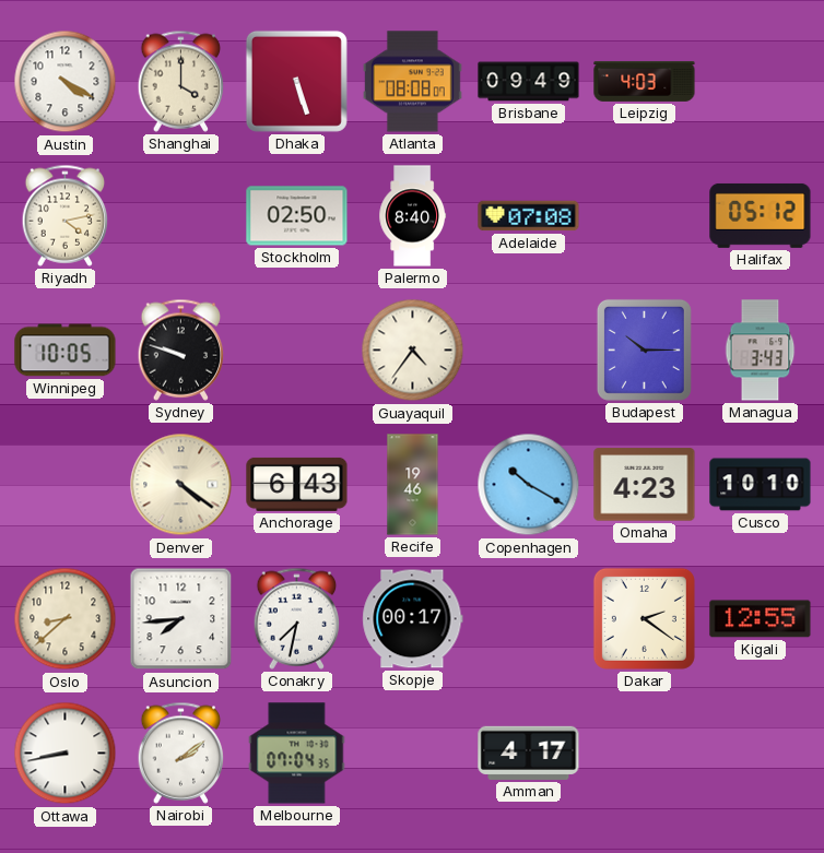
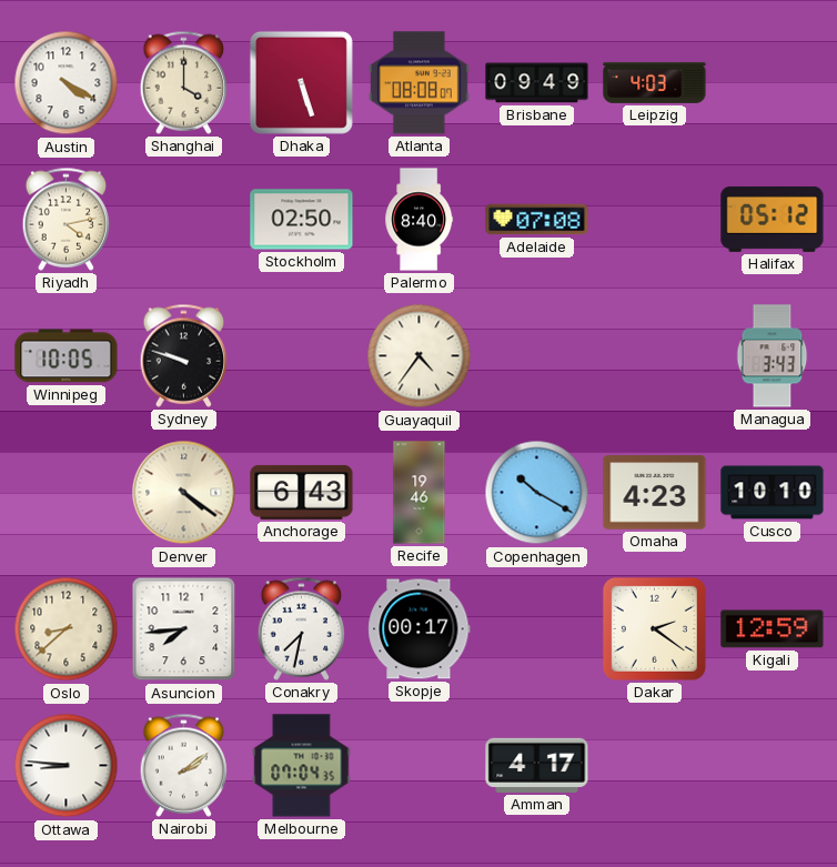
Budapest: 10:15 -> none (644, 350)
Kigali: 12:55 -> 12:59 (773, 629)
Ottawa: 8:43 -> 8:46 (67, 766)
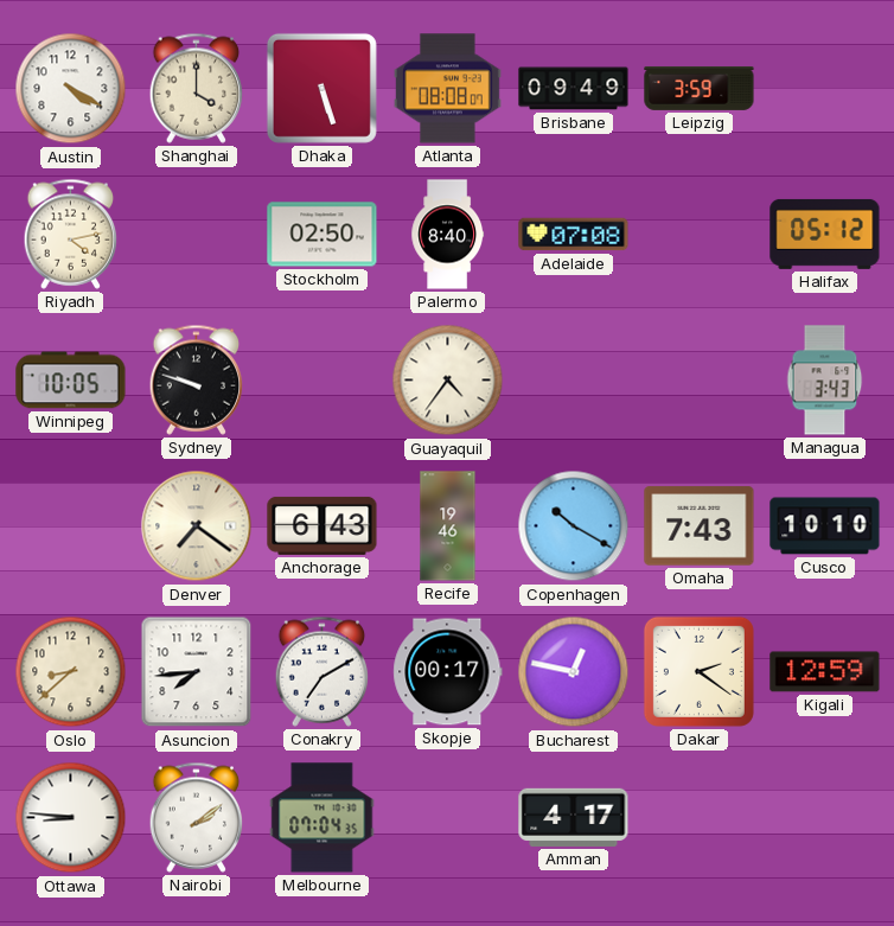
Leipzig: 4:03 -> 3:59 (700, 88)
Denver: 4:21 -> 7:21 (197, 526)
Omaha: 4:23 -> 7:43 (700, 526)
Conakry: 7:32 -> 7:10 (323, 671)
Bucharest: none -> 12:47 (574, 672)
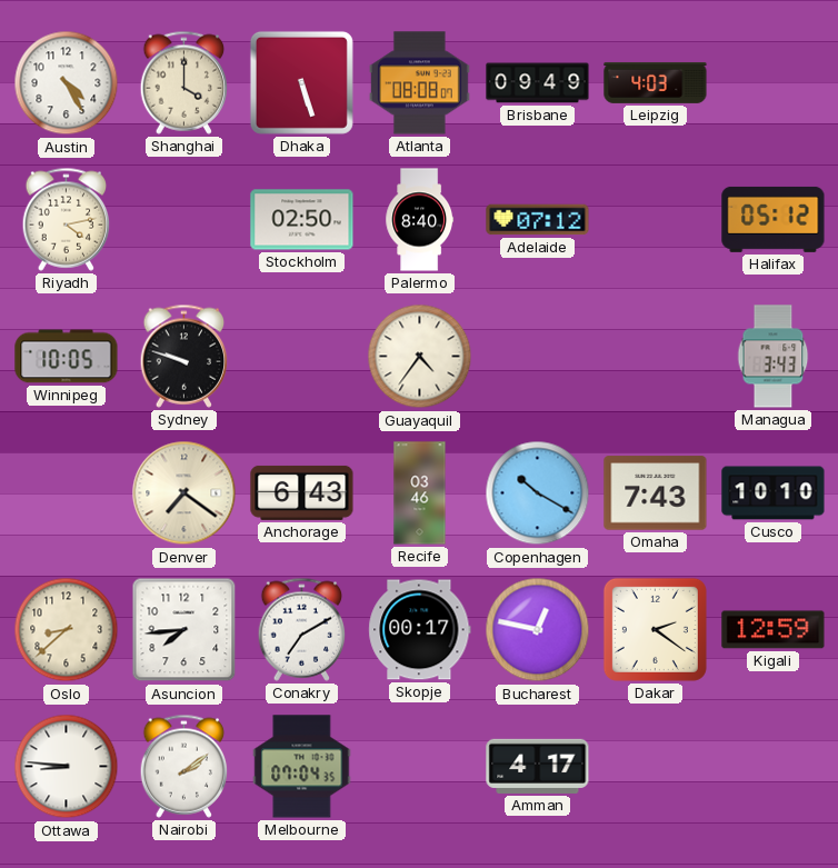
Austin: 4:20 -> 4:25 (67, 83)
Leipzig: 3:59 -> 4:03 (656, 82)
Adelaide: 07:08 -> 07:12 (538, 220)
Recife: 19:46 -> 03:46 (420, 493)
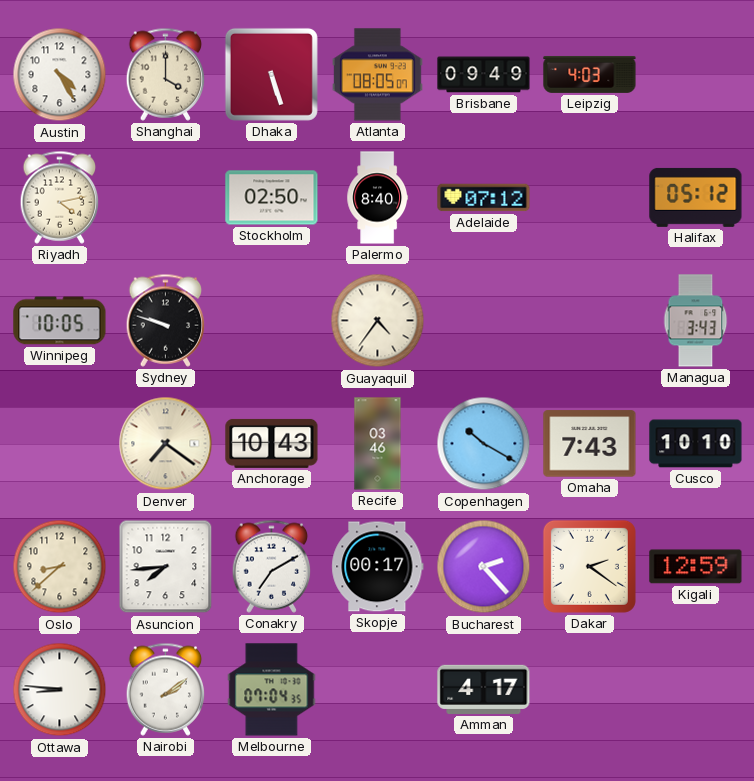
Atlanta: 08:08 -> 08:05 (377, 75)
Anchorage: 6:43 -> 10:43 (272, 443)
Bucharest: 12:47 -> 2:23 (484, 567)
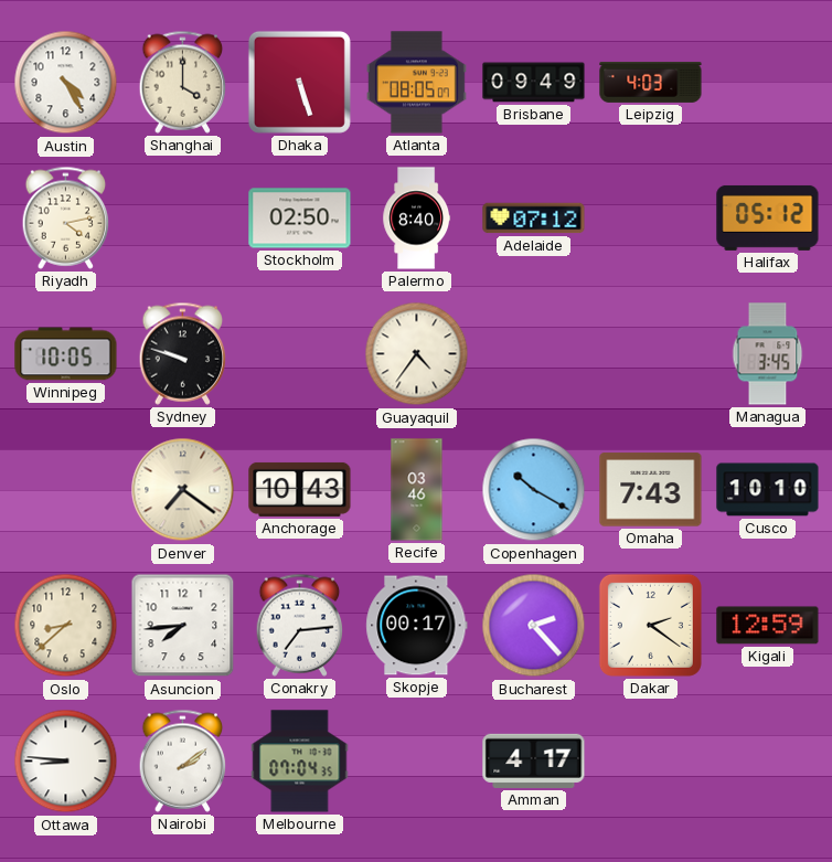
Managua: 3:43 -> 3:45 (768, 354)
Conakry: 7:10 -> 7:14 (300, 625)
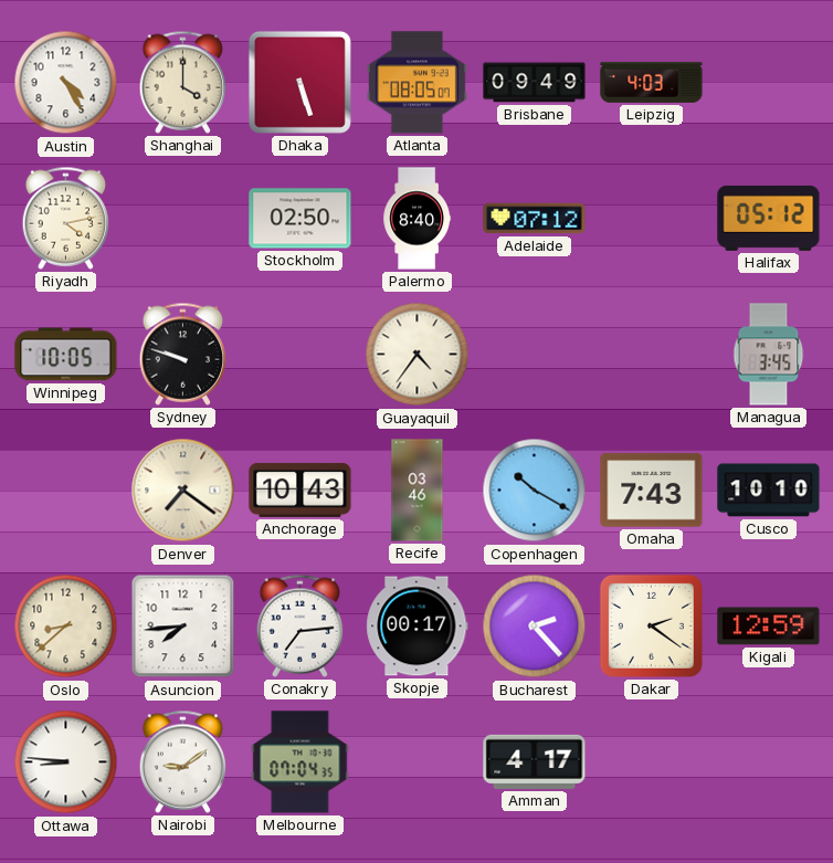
Nairobi: 2:09 -> 9:09 (183, 761)
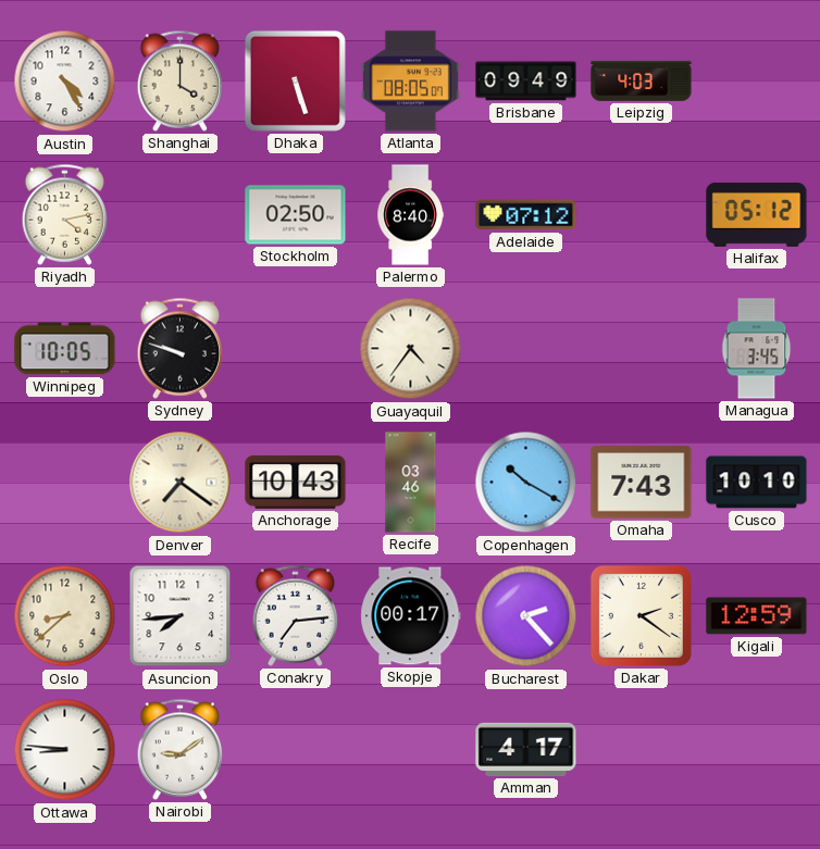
Melbourne: 07:04 -> none (300, 762)
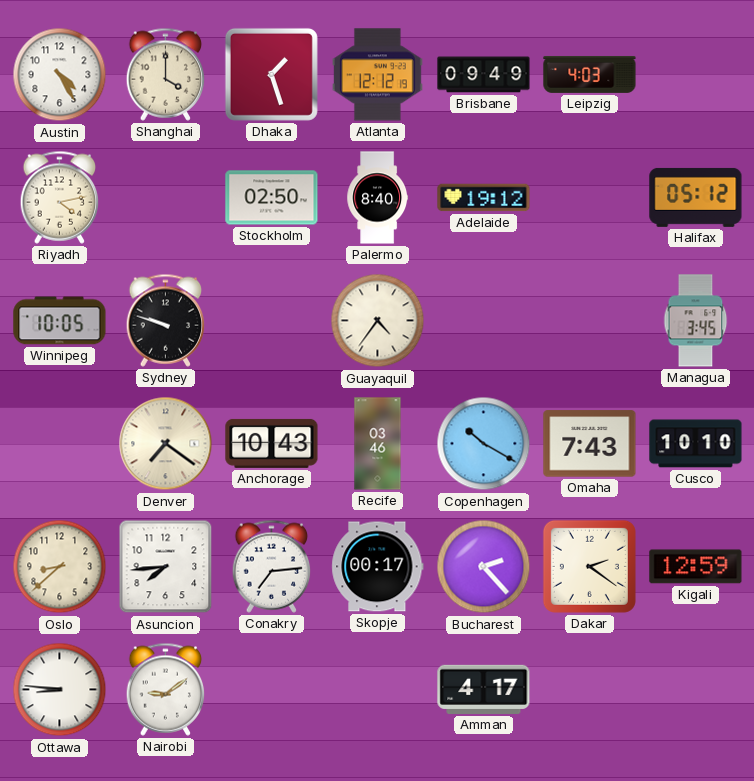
Dhaka: 5:27 -> 1:27 (271, 74)
Atlanta: 08:05 -> 12:12 (377, 75)
Adelaide: 07:12 -> 19:12 (484, 198)
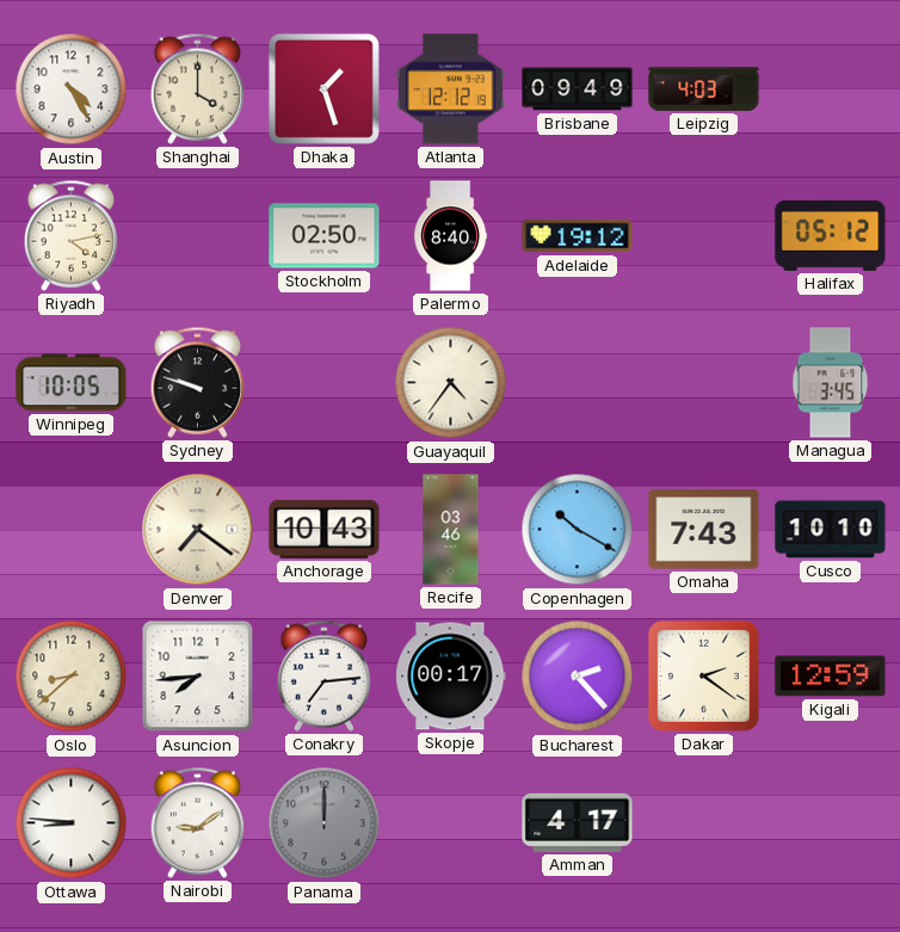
Panama: none -> 12:00 (325, 823)
